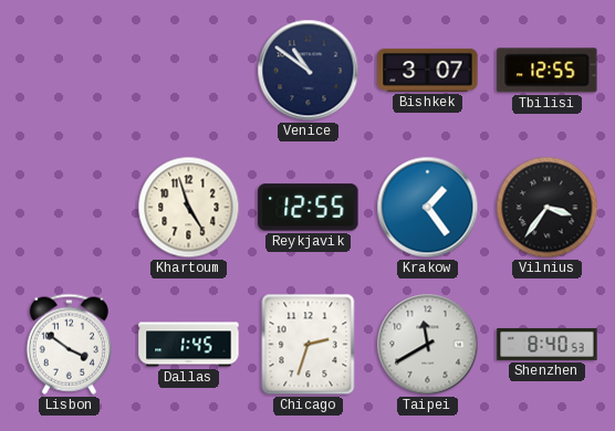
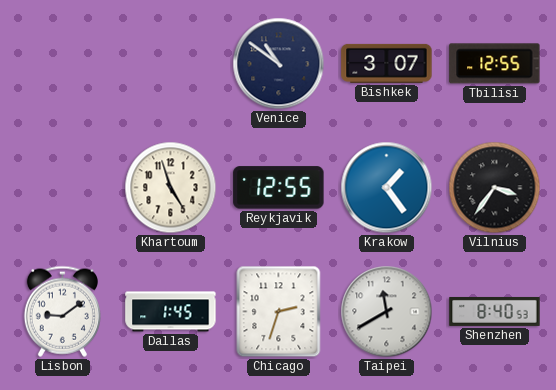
Lisbon: 3:51 -> 9:09 (62, 311)
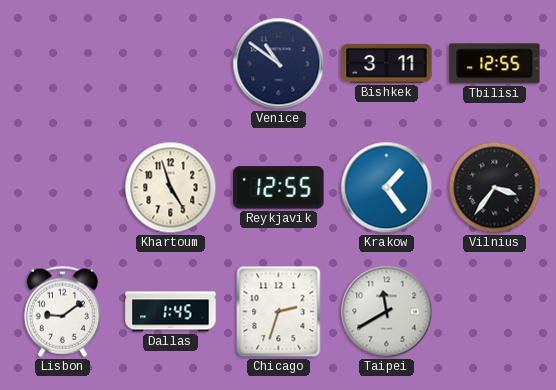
Bishkek: 3:07 -> 3:11 (387, 63)
Shenzhen: 8:40 -> none (495, 311)
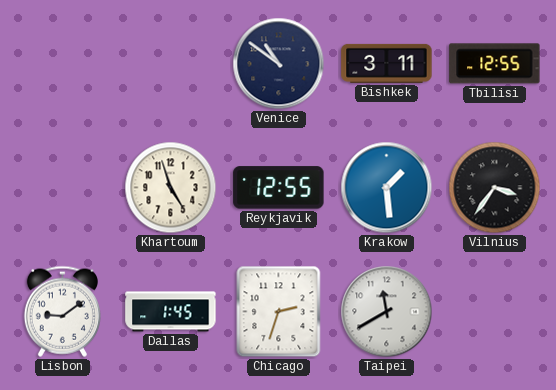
Krakow: 1:24 -> 1:29 (387, 188)
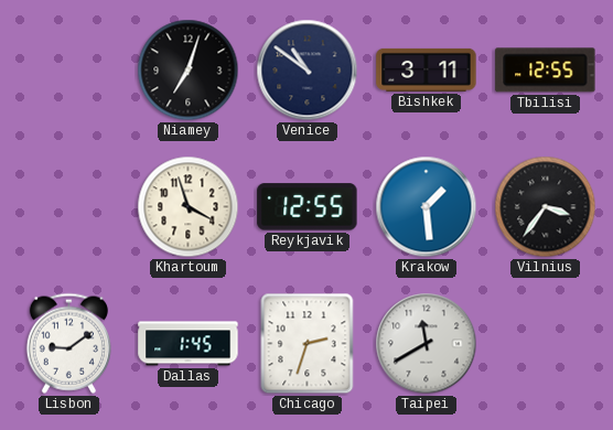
Niamey: none -> 7:03 (189, 71)
Khartoum: 4:57 -> 3:57 (189, 207)
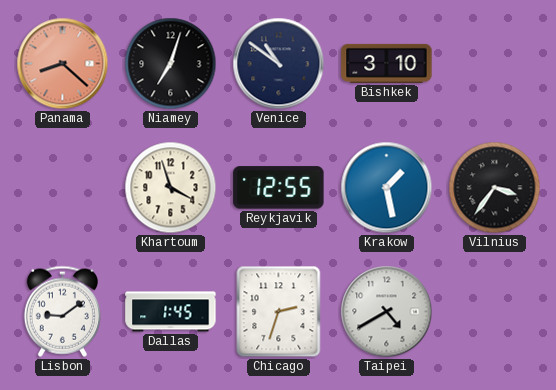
Panama: none -> 8:22 (63, 64)
Bishkek: 3:11 -> 3:10 (387, 63)
Tbilisi: 12:55 -> none (546, 71)
Krakow: 1:29 -> 1:28 (387, 188)
Taipei: 11:40 -> 4:40 (387, 312)
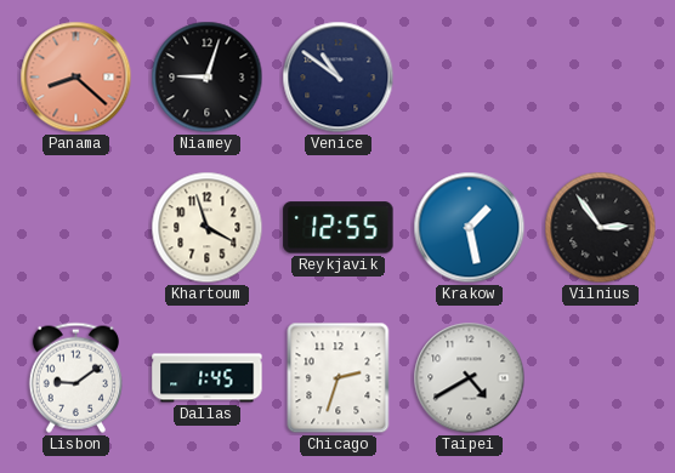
Niamey: 7:03 -> 9:03 (208, 78)
Bishkek: 3:10 -> none (387, 63)
Vilnius: 3:36 -> 2:54 (601, 228)
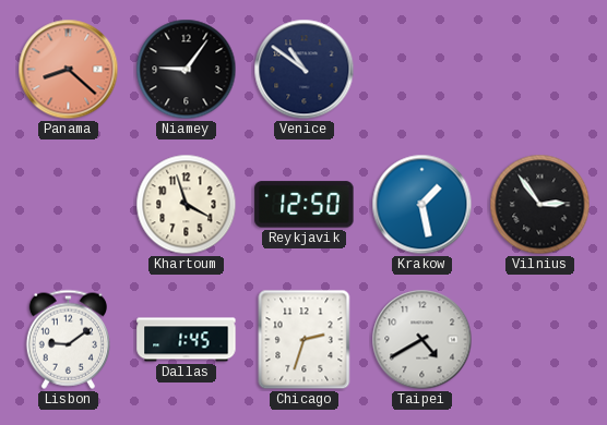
Niamey: 9:03 -> 9:06 (187, 70)
Reykjavik: 12:55 -> 12:50 (305, 205)
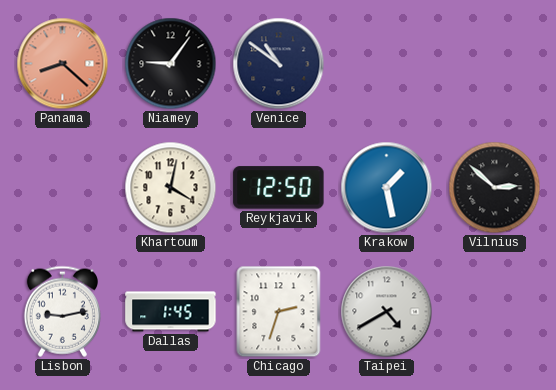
Khartoum: 3:57 -> 4:02 (171, 188)
Vilnius: 2:54 -> 2:52 (495, 188)
Lisbon: 9:09 -> 9:13 (62, 311)
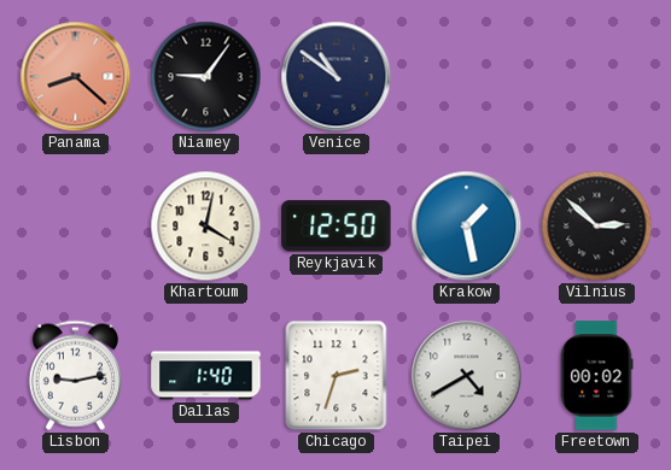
Dallas: 1:45 -> 1:40 (206, 376)
Freetown: none -> 00:02 (596, 376)
